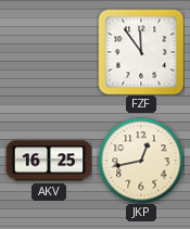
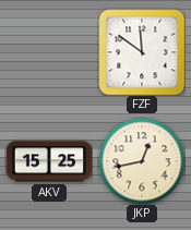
FZF: 11:54 -> 11:51 (142, 52)
AKV: 16:25 -> 15:25 (49, 161)
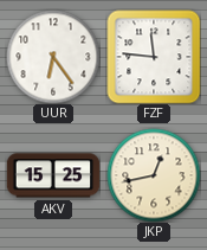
UUR: none -> 6:24 (53, 57)
FZF: 11:51 -> 11:46 (154, 57)
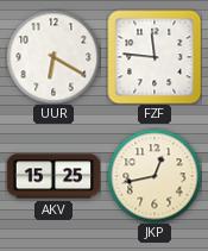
UUR: 6:24 -> 6:20 (53, 57)
